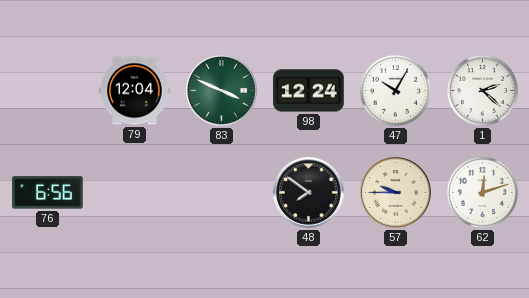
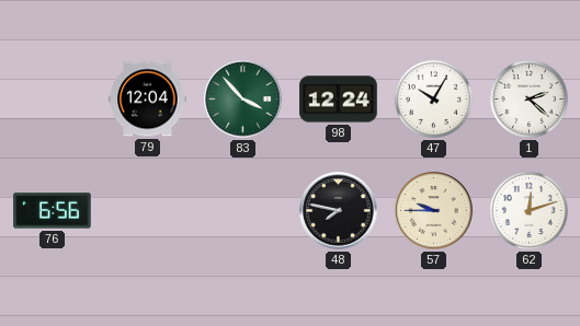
83: 3:49 -> 3:53 (243, 100)
48: 7:51 -> 7:47 (339, 211)
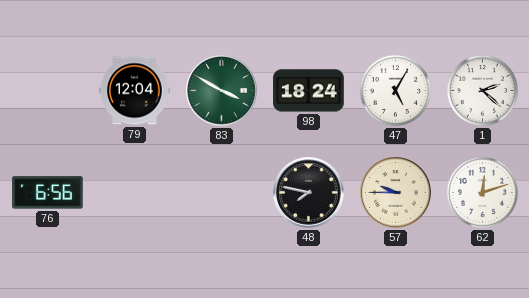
83: 3:53 -> 3:50 (222, 91)
98: 12:24 -> 18:24 (309, 91)
47: 10:05 -> 5:05 (395, 90)
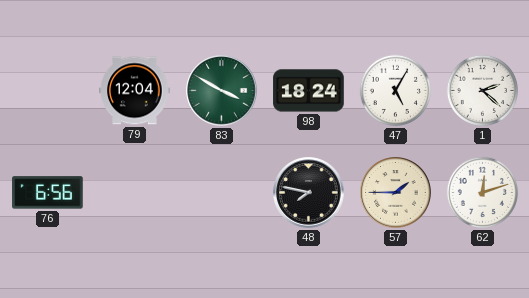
57: 9:45 -> 1:45 (396, 193)
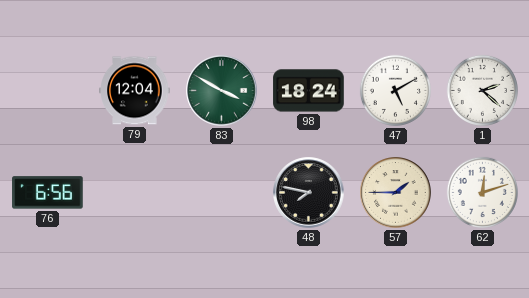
47: 5:05 -> 5:10 (395, 90)
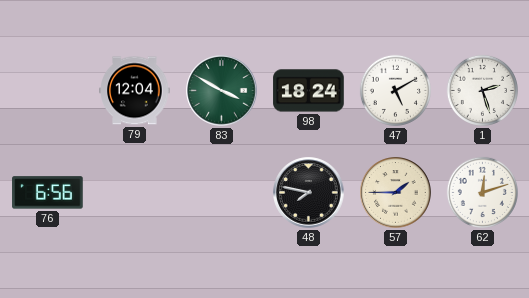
1: 2:22 -> 2:27 (482, 90)
